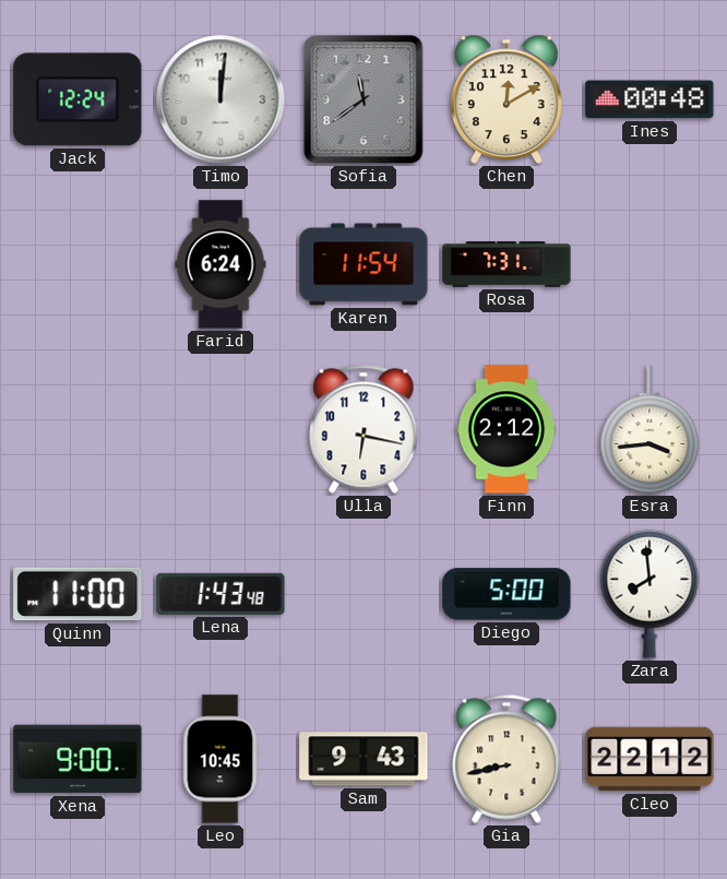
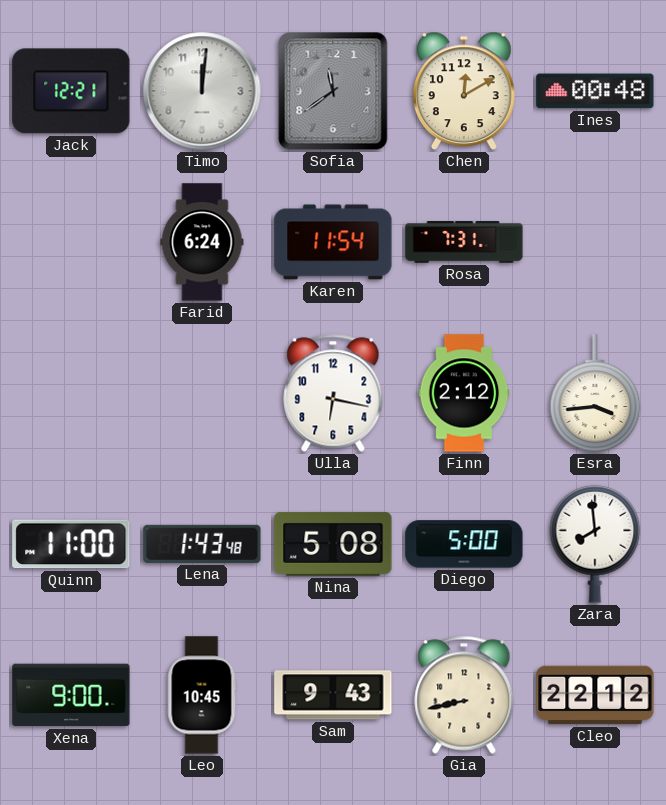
Jack: 12:24 -> 12:21 (71, 91)
Nina: none -> 5:08 (333, 544)
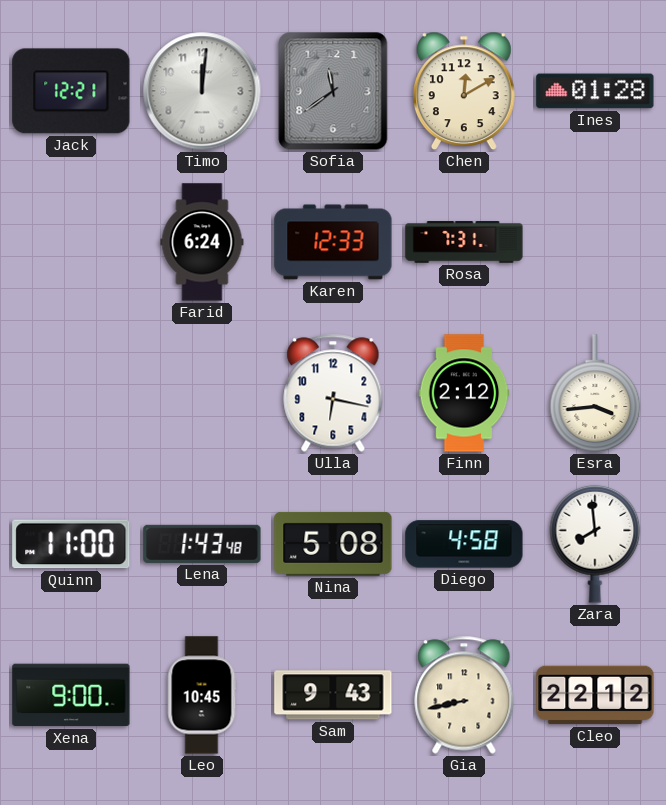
Ines: 00:48 -> 01:28 (595, 91)
Karen: 11:54 -> 12:33 (333, 242)
Diego: 5:00 -> 4:58 (464, 544)
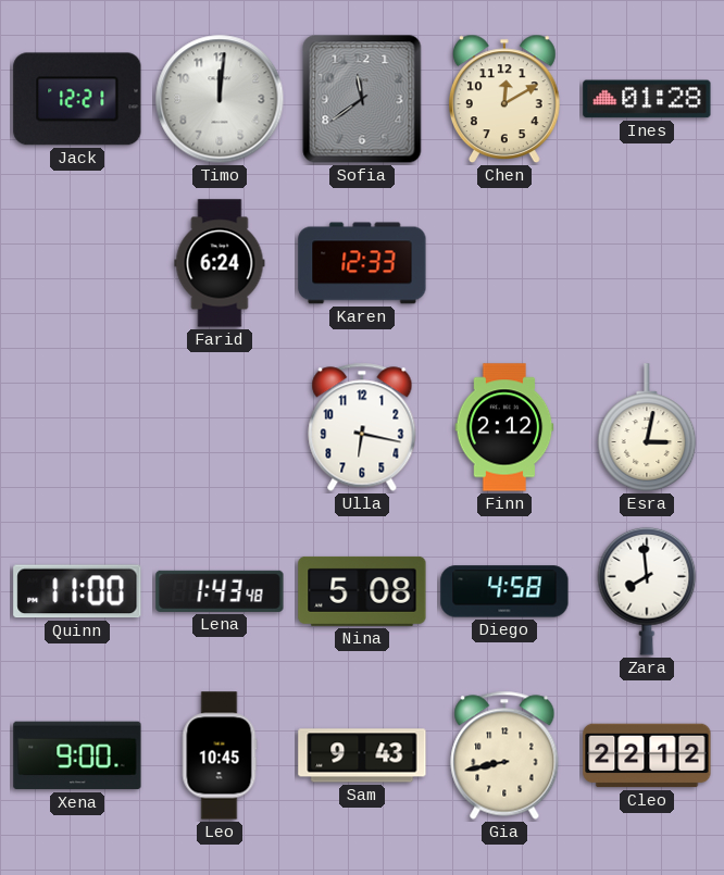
Rosa: 7:31 -> none (464, 242)
Esra: 3:44 -> 3:02 (647, 427)
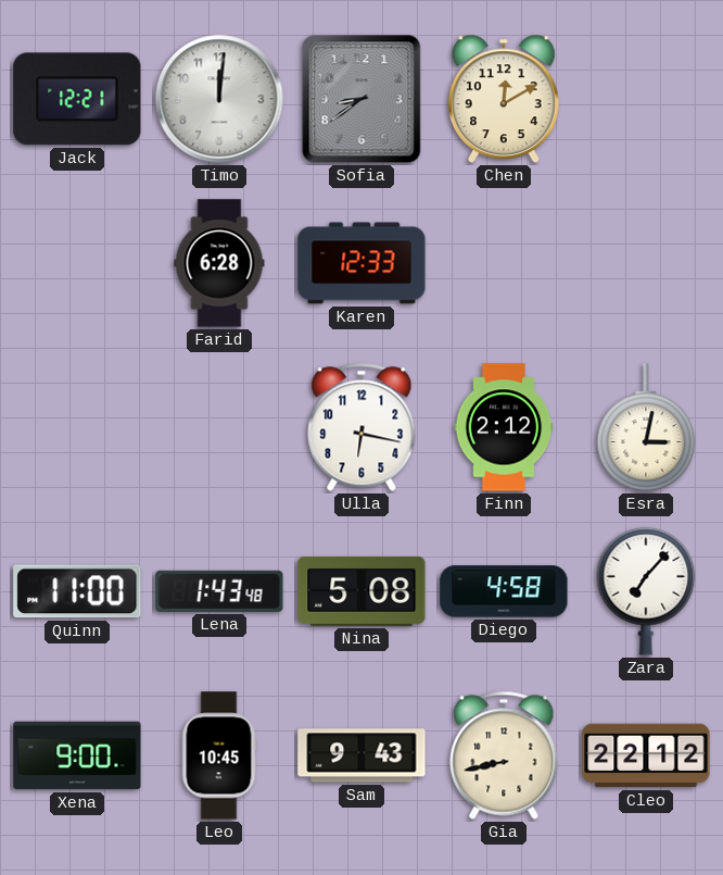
Sofia: 11:39 -> 8:39 (361, 99)
Ines: 01:28 -> none (647, 99)
Farid: 6:24 -> 6:28 (219, 263)
Zara: 7:59 -> 7:07 (646, 591)
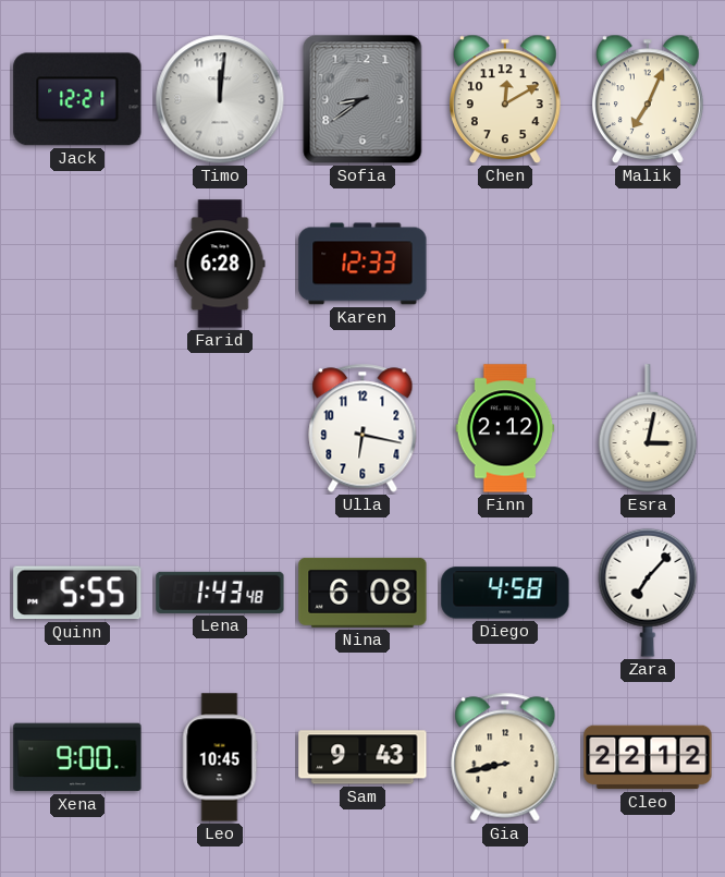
Malik: none -> 7:04 (648, 99)
Quinn: 11:00 -> 5:55 (77, 593)
Nina: 5:08 -> 6:08 (362, 593)
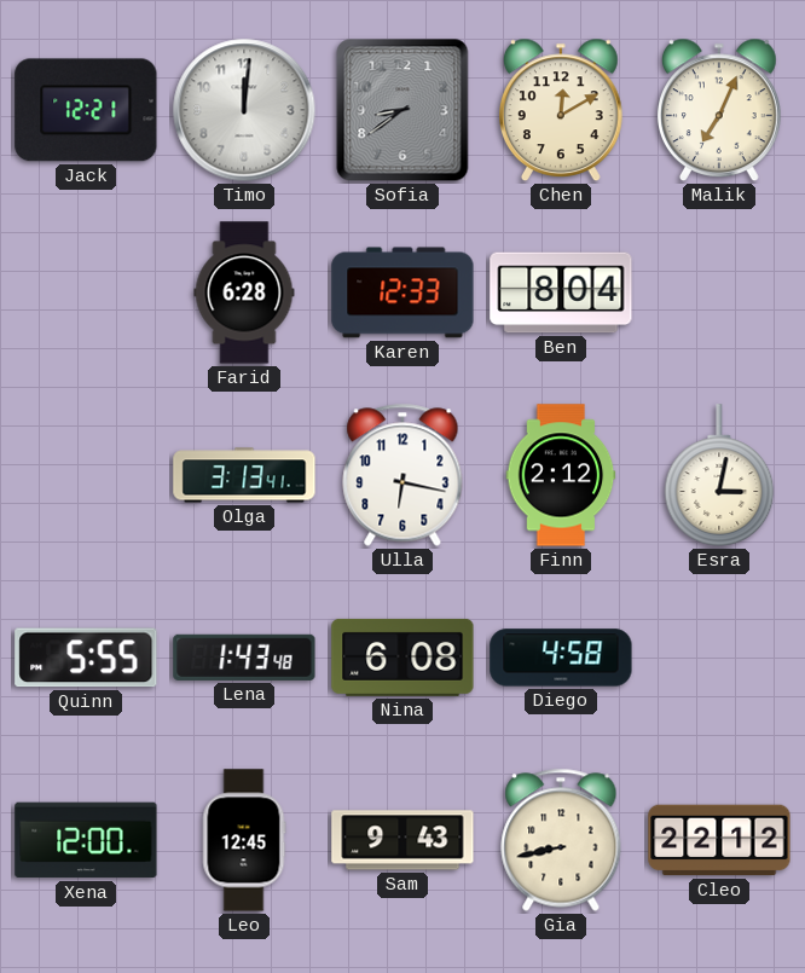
Ben: none -> 8:04 (561, 293)
Olga: none -> 3:13 (244, 475)
Zara: 7:07 -> none (648, 593)
Xena: 9:00 -> 12:00 (86, 840)
Leo: 10:45 -> 12:45 (244, 840)
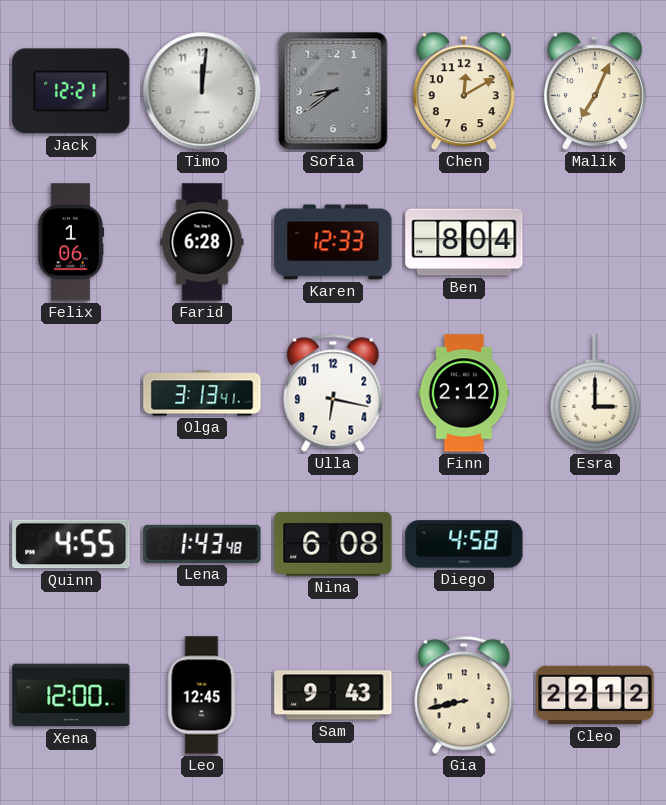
Felix: none -> 1:06 (71, 242)
Esra: 3:02 -> 3:00 (595, 393)
Quinn: 5:55 -> 4:55 (71, 544)
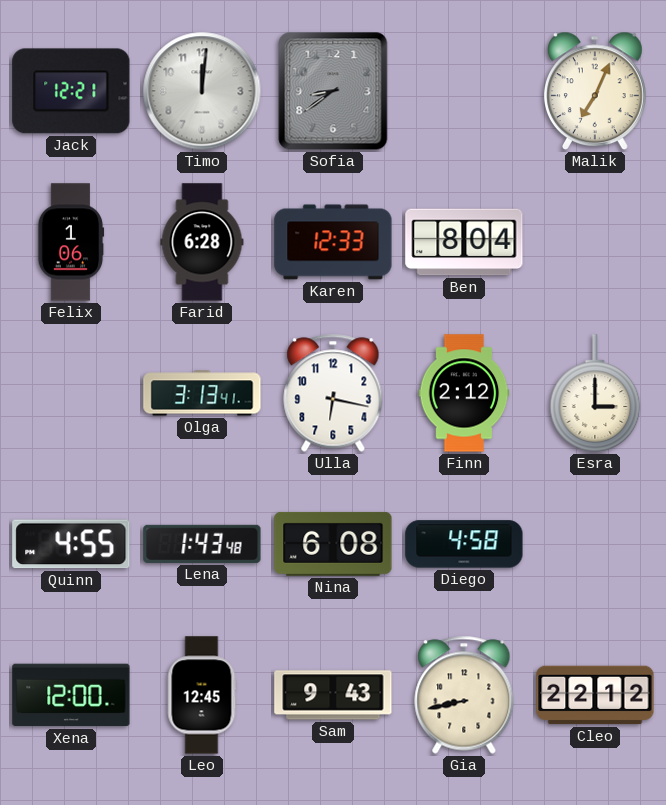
Chen: 12:10 -> none (464, 91)
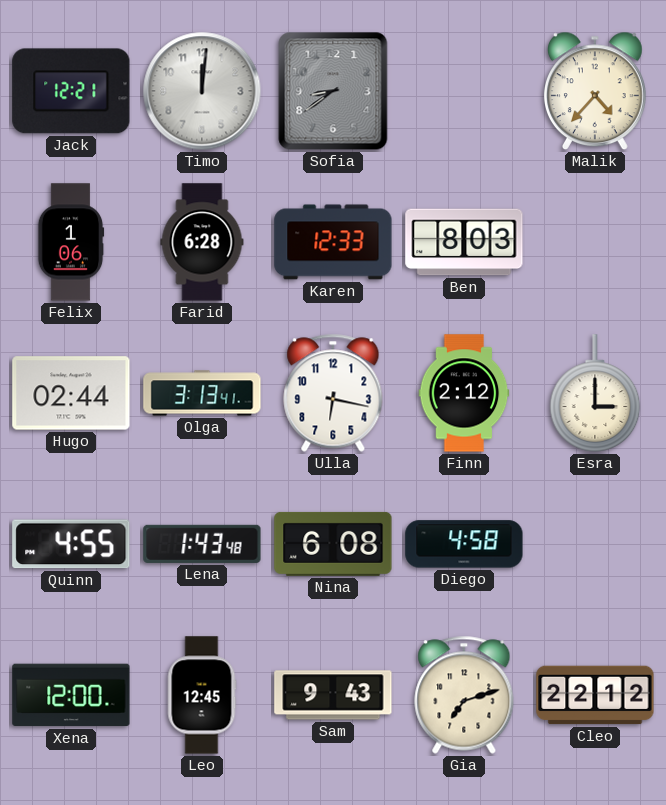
Malik: 7:04 -> 4:37 (595, 91)
Ben: 8:04 -> 8:03 (464, 242)
Hugo: none -> 02:44 (71, 393)
Gia: 8:43 -> 7:12 (464, 695)
